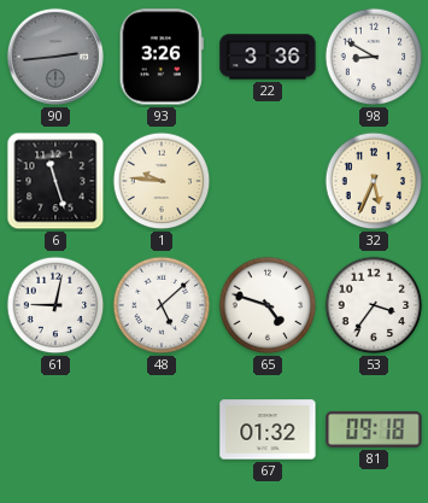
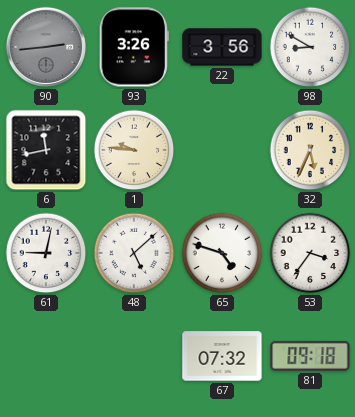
22: 3:36 -> 3:56 (222, 47)
6: 11:27 -> 11:43 (46, 150)
67: 01:32 -> 07:32 (222, 356)
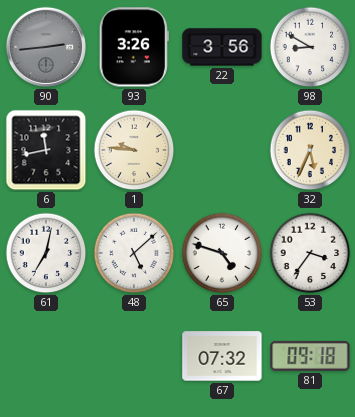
61: 9:02 -> 7:02 (46, 253)
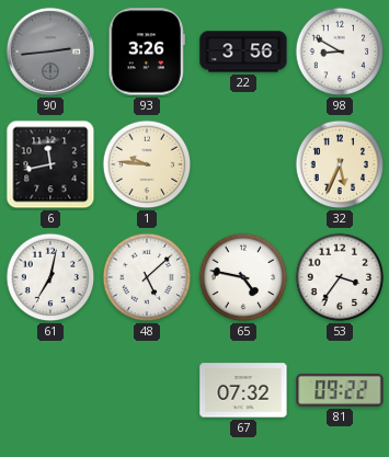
65: 4:48 -> 4:47 (243, 277)
81: 09:18 -> 09:22 (340, 390)
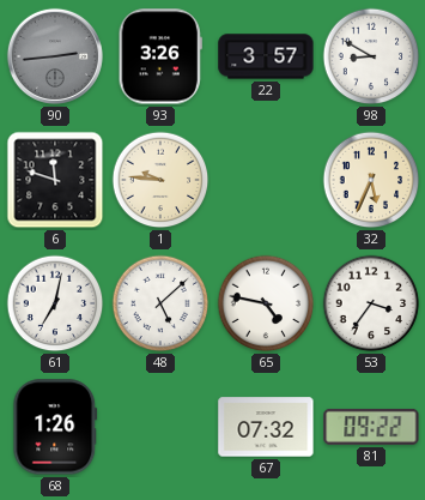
22: 3:56 -> 3:57 (266, 56)
6: 11:43 -> 11:48 (55, 180)
68: none -> 1:26 (55, 427)
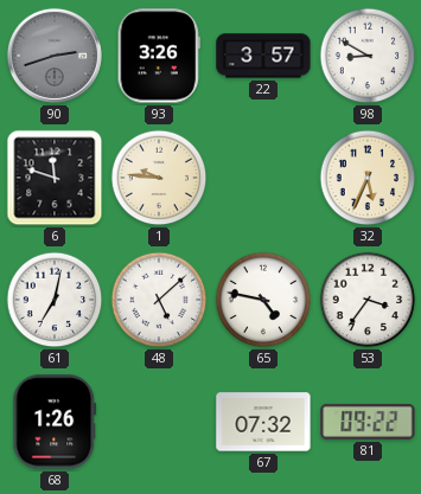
90: 2:44 -> 2:42 (55, 56)
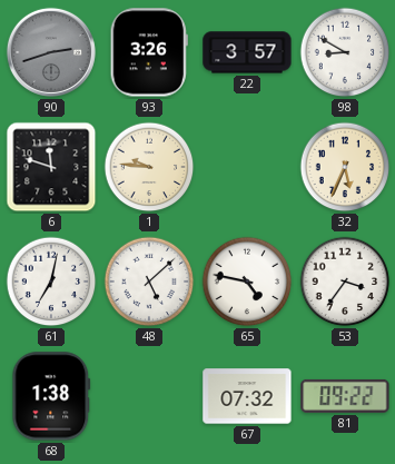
68: 1:26 -> 1:38 (51, 396)
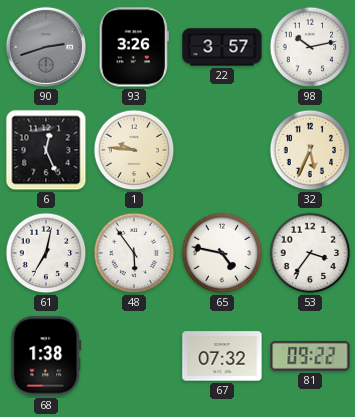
98: 8:50 -> 10:13 (310, 47)
6: 11:48 -> 12:26 (46, 150)
48: 5:08 -> 5:54 (134, 253)
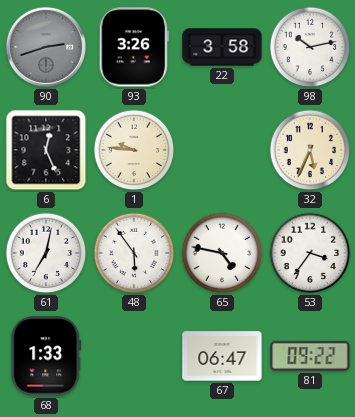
22: 3:57 -> 3:58 (222, 47)
68: 1:38 -> 1:33 (46, 356)
67: 07:32 -> 06:47 (222, 356)
